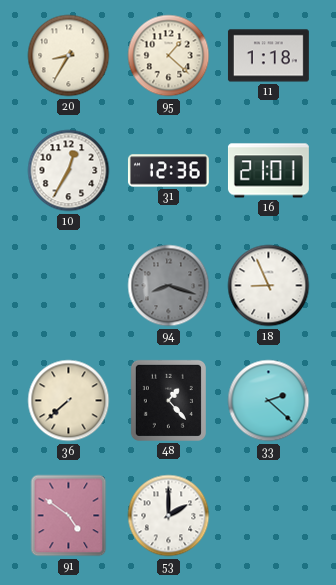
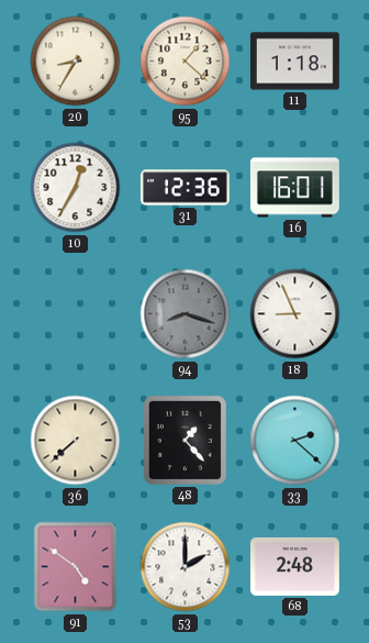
16: 21:01 -> 16:01 (294, 188)
68: none -> 2:48 (294, 566)
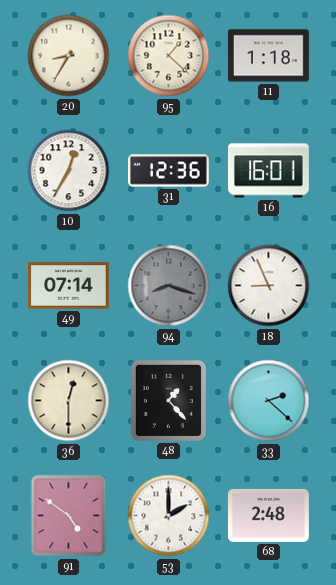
49: none -> 07:14 (68, 286)
36: 7:38 -> 12:30 (69, 401)
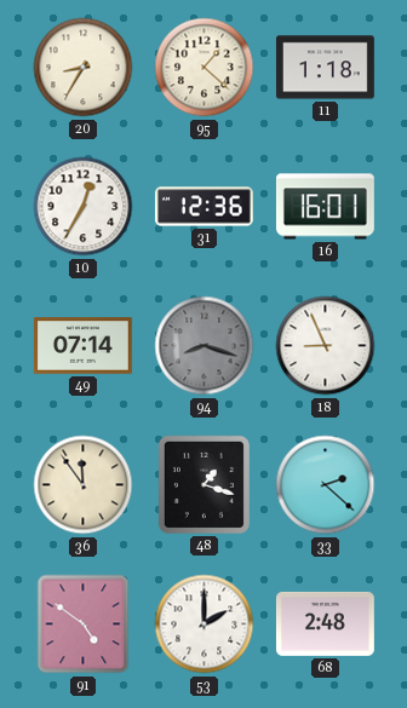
36: 12:30 -> 11:54 (84, 485)
48: 1:23 -> 1:18 (203, 484)
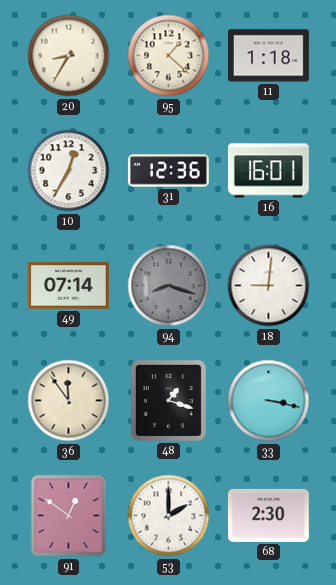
18: 8:56 -> 9:01 (269, 286)
33: 2:22 -> 3:17 (269, 401)
91: 4:51 -> 12:51 (69, 516)
68: 2:48 -> 2:30 (268, 515)
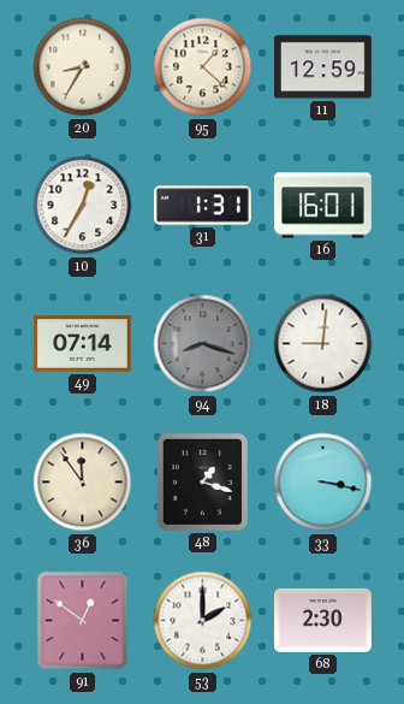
11: 1:18 -> 12:59 (322, 67)
31: 12:36 -> 1:31 (202, 206)
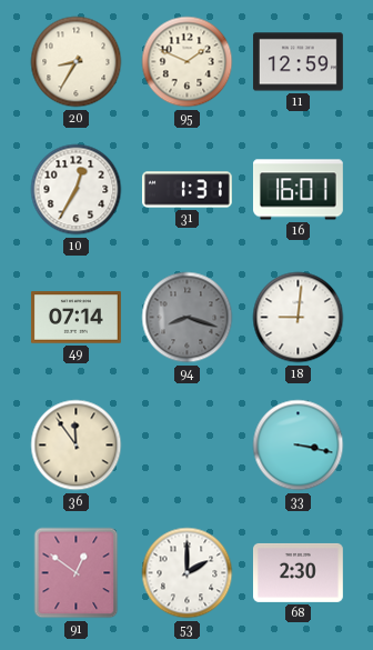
95: 1:22 -> 1:49 (188, 62)
48: 1:18 -> none (202, 481)
